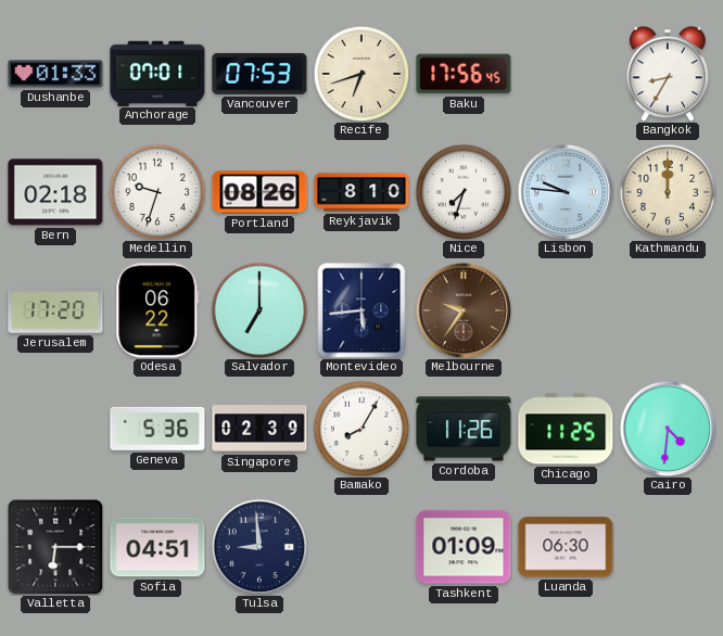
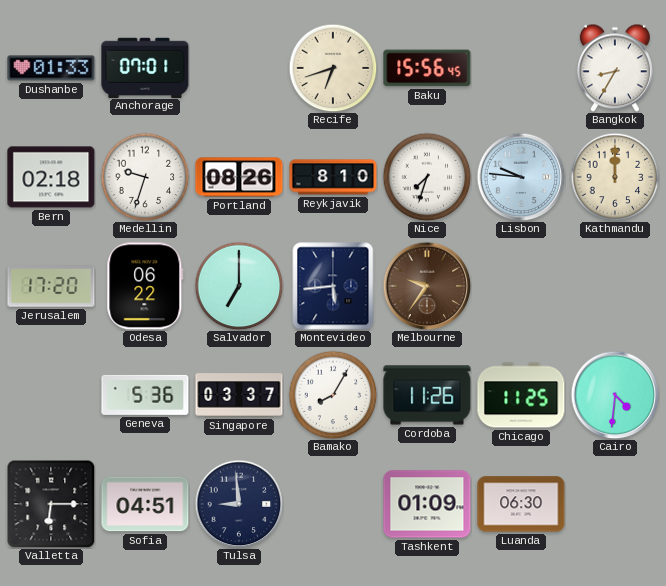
Vancouver: 07:53 -> none (259, 74)
Baku: 17:56 -> 15:56 (427, 68)
Singapore: 02:39 -> 03:37 (239, 395)
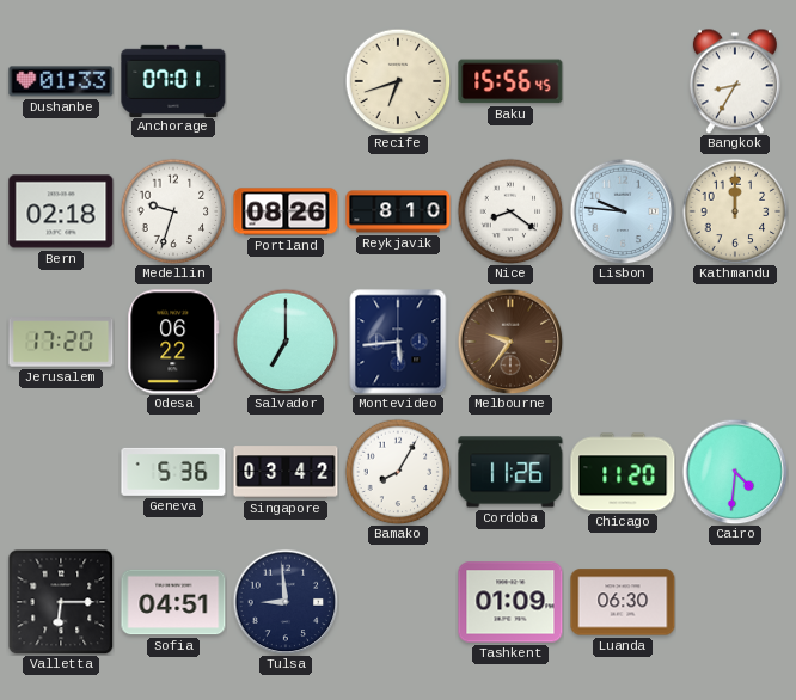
Nice: 7:33 -> 8:21 (510, 211)
Singapore: 03:37 -> 03:42 (286, 472)
Chicago: 11:25 -> 11:20 (623, 472)
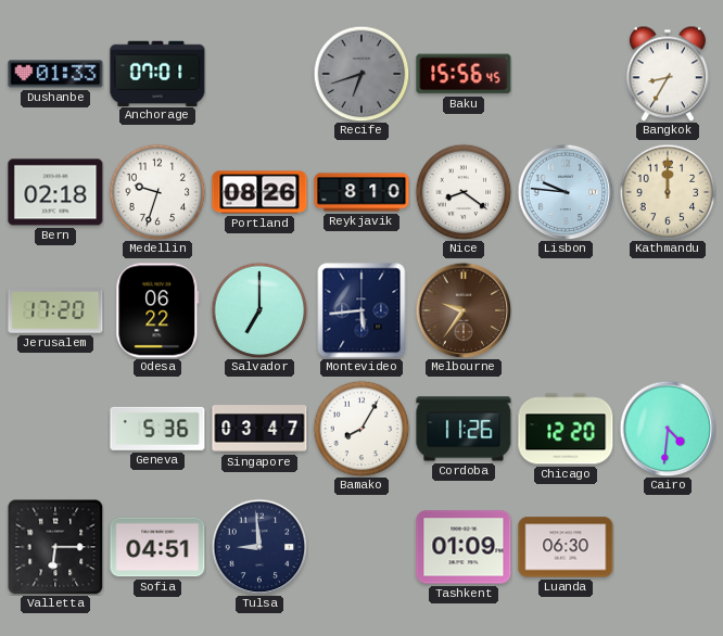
Recife dial: cream -> grey (361, 74)
Singapore: 03:42 -> 03:47 (259, 429)
Chicago: 11:20 -> 12:20 (566, 429)
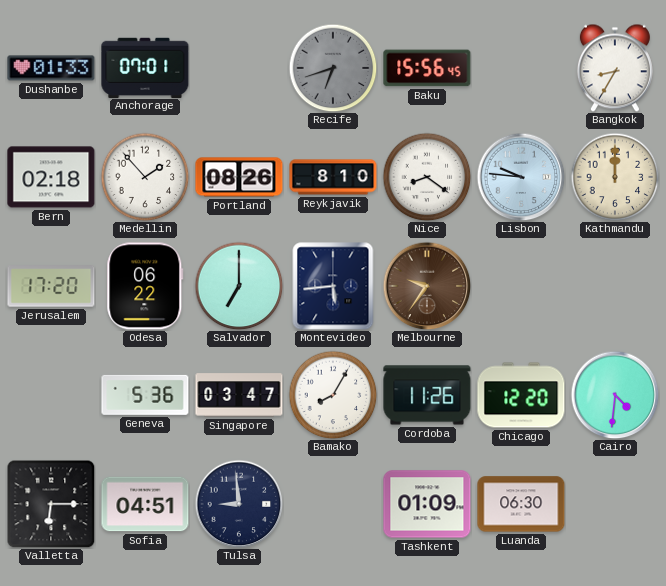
Medellin: 9:33 -> 1:53 (145, 177)
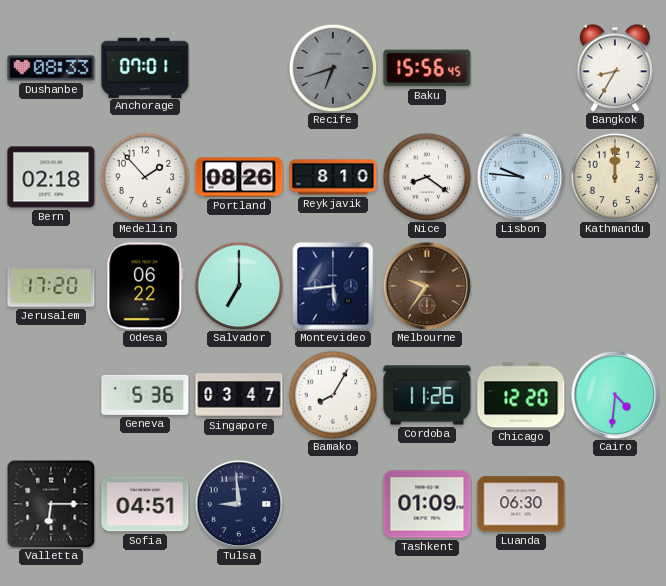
Dushanbe: 01:33 -> 08:33 (51, 68)
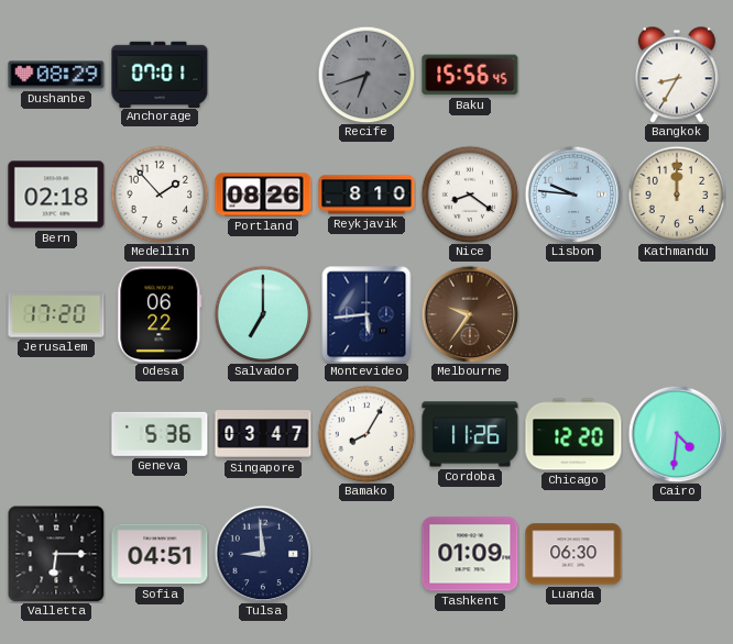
Dushanbe: 08:33 -> 08:29 (56, 75)
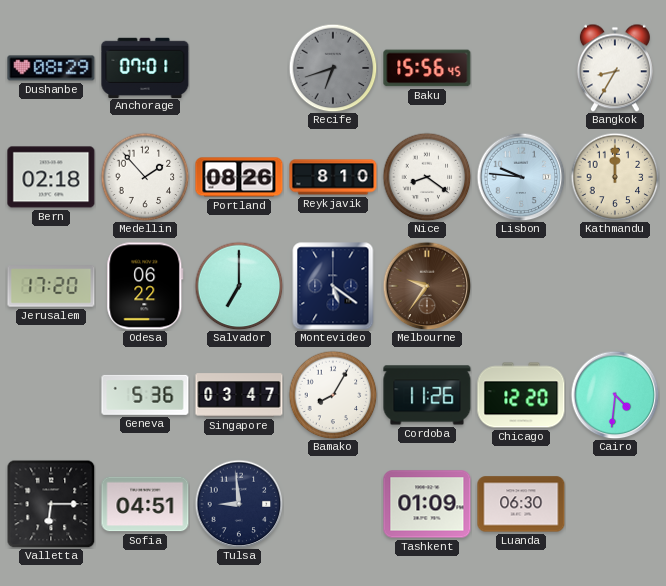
Montevideo: 5:44 -> 5:21 (333, 286)
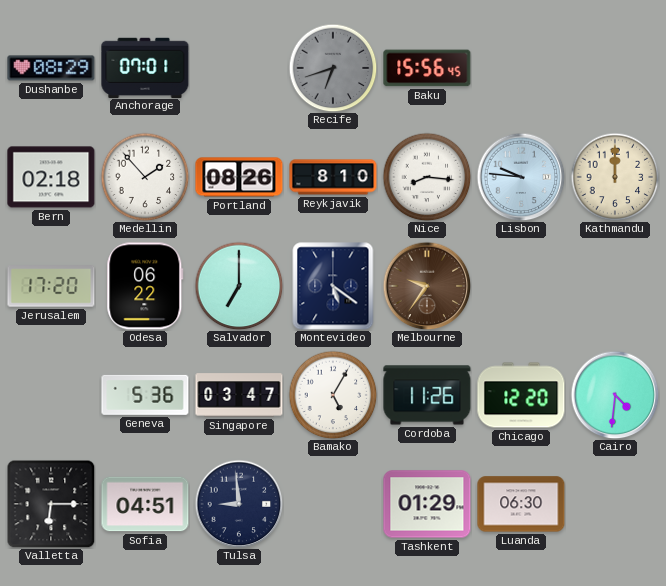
Bangkok: 8:35 -> none (615, 68)
Nice: 8:21 -> 8:16 (427, 177)
Bamako: 8:05 -> 5:05 (333, 395)
Tashkent: 01:09 -> 01:29 (427, 504)
